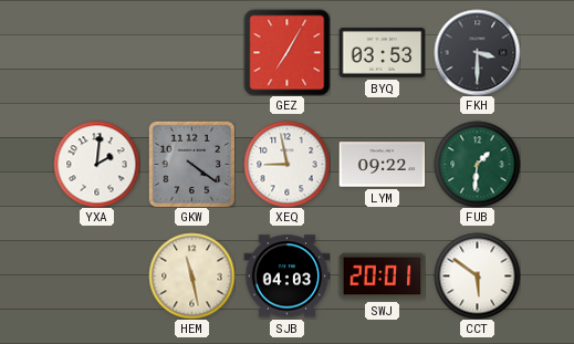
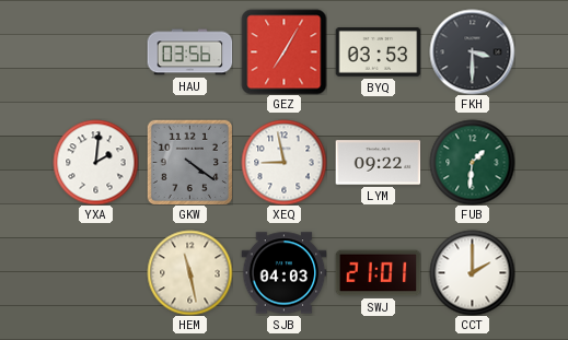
HAU: none -> 03:56 (189, 52)
SWJ: 20:01 -> 21:01 (378, 273)
CCT: 5:51 -> 2:00 (472, 272)
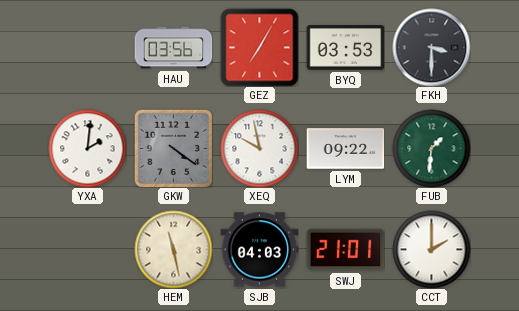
XEQ: 8:58 -> 9:58 (259, 148)
